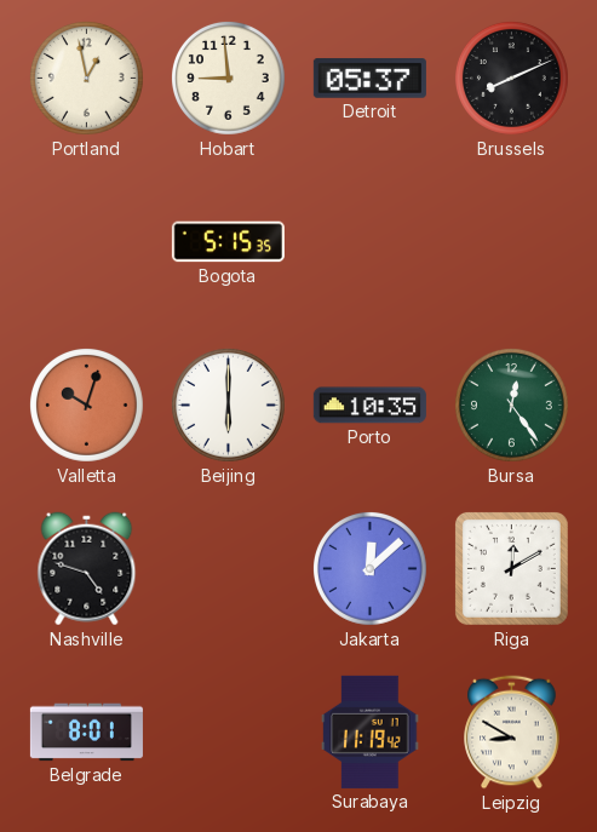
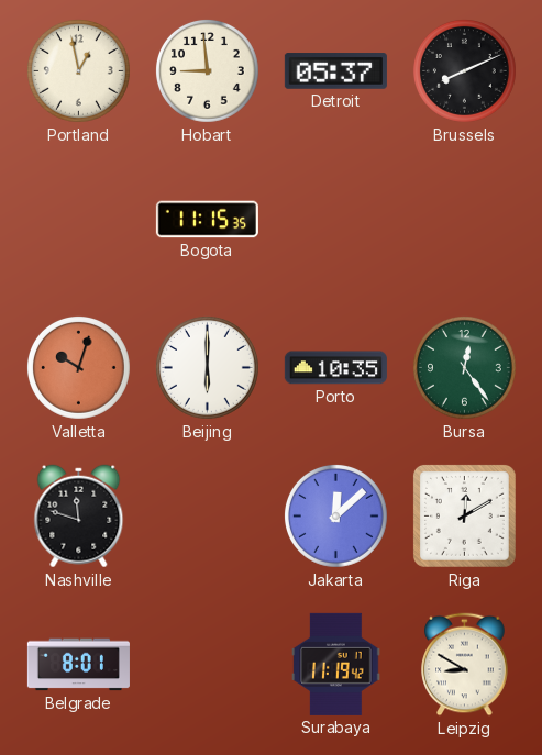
Bogota: 5:15 -> 11:15 (207, 220)
Nashville: 4:48 -> 11:48 (79, 517)
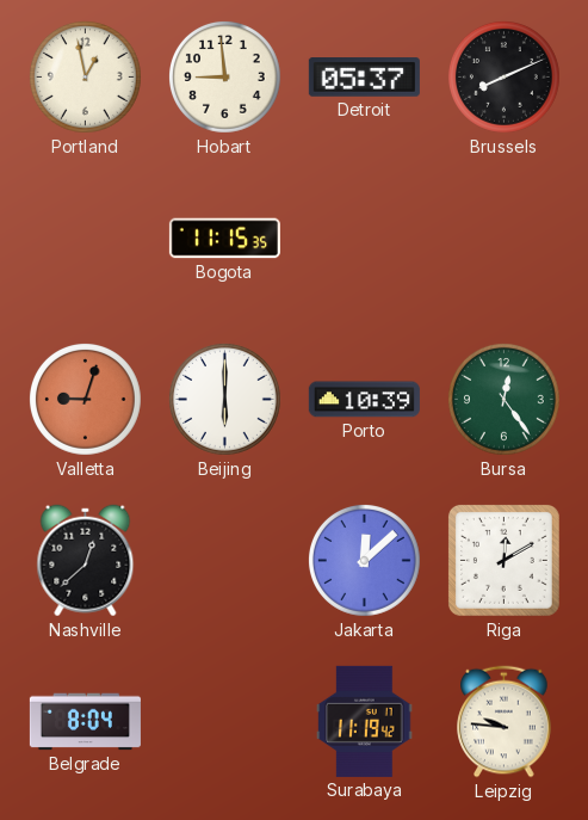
Valletta: 10:03 -> 9:03 (85, 399)
Porto: 10:35 -> 10:39 (364, 400)
Nashville: 11:48 -> 12:38 (86, 561)
Belgrade: 8:01 -> 8:04 (85, 722)
Leipzig: 8:50 -> 9:46 (505, 722)
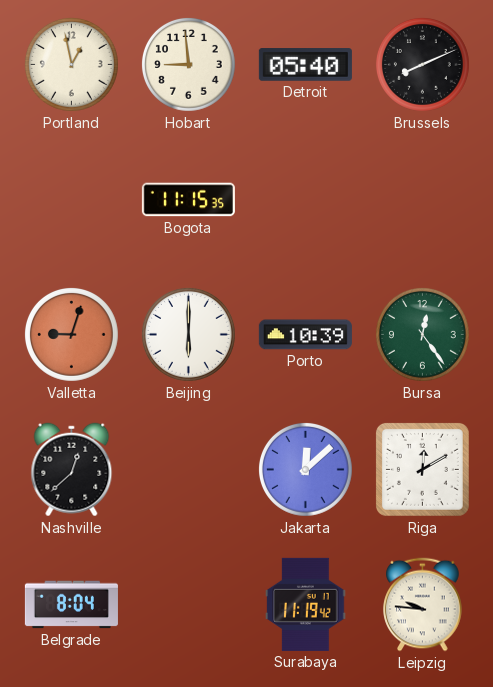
Detroit: 05:37 -> 05:40 (305, 65)
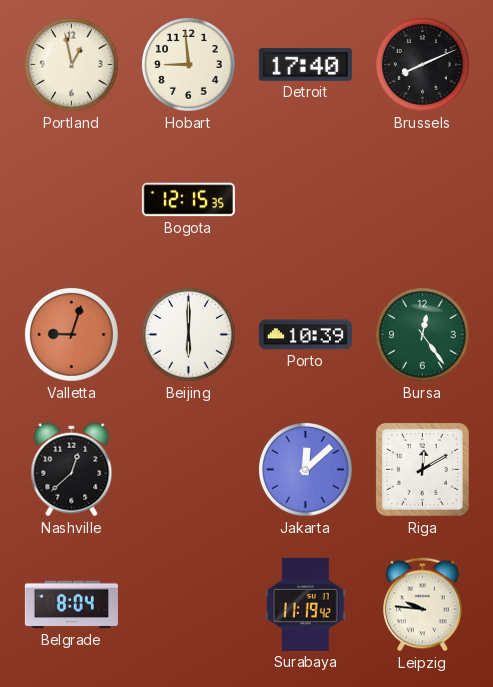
Detroit: 05:40 -> 17:40 (305, 65)
Bogota: 11:15 -> 12:15 (188, 200)
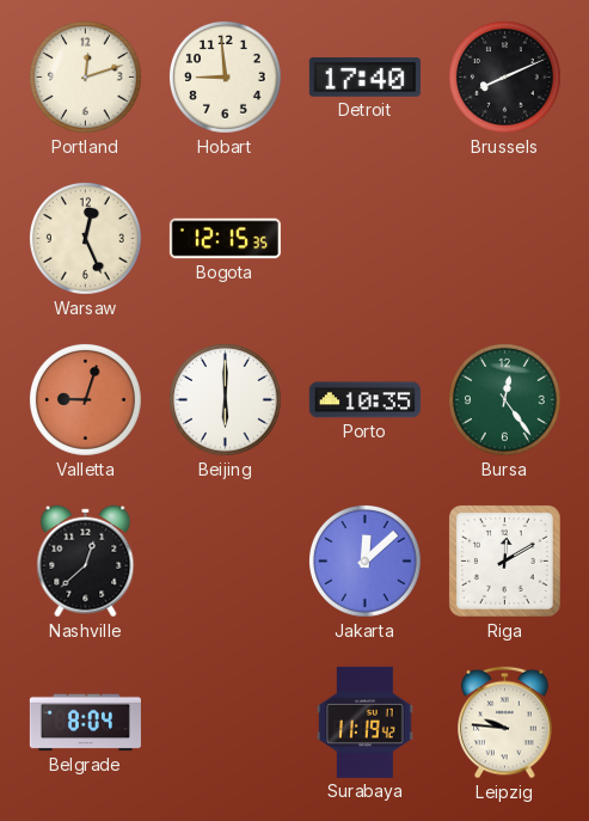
Portland: 12:58 -> 12:12 (85, 76)
Warsaw: none -> 12:26 (85, 238)
Porto: 10:39 -> 10:35 (364, 400)
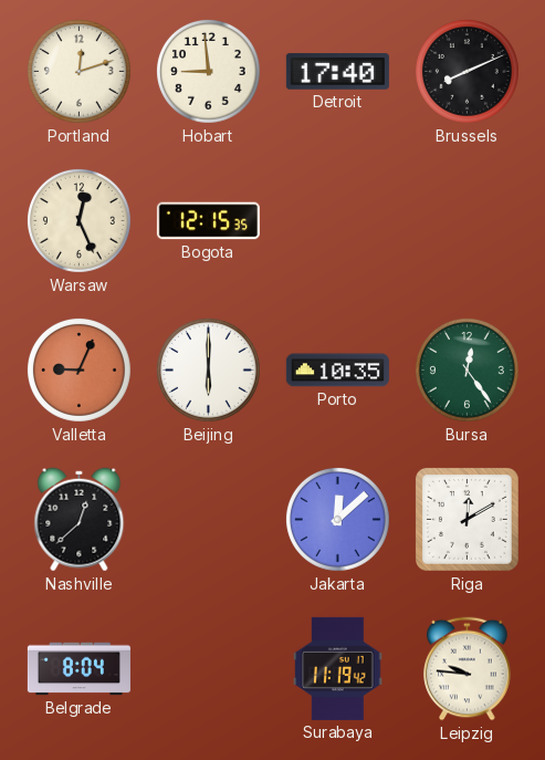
Valletta: 9:03 -> 9:04 (78, 369)
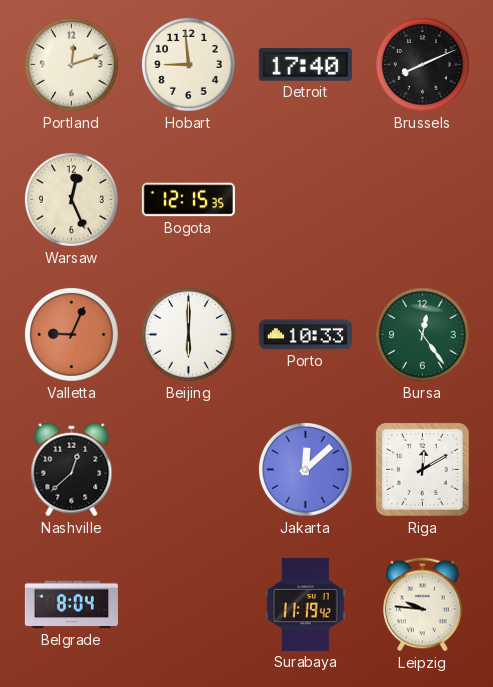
Porto: 10:35 -> 10:33 (305, 335)
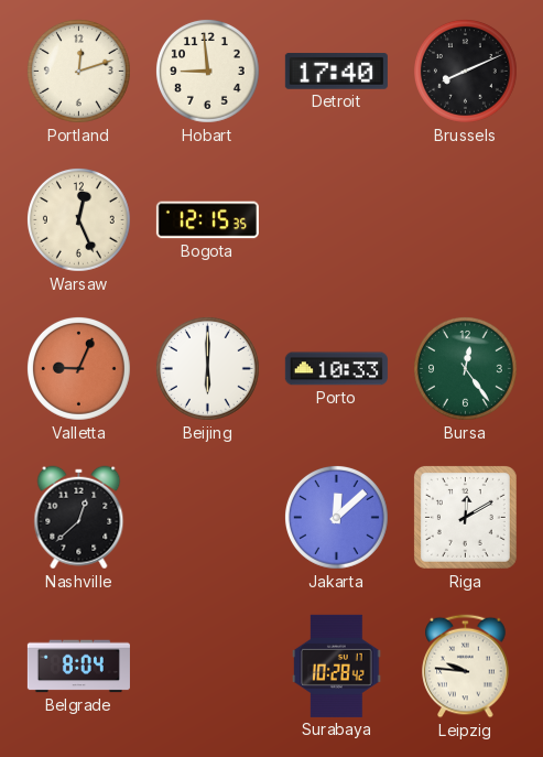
Surabaya: 11:19 -> 10:28 (337, 666)
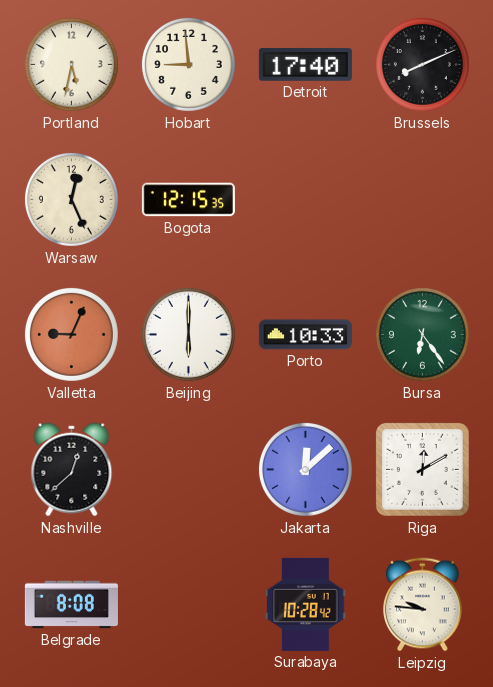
Portland: 12:12 -> 5:32 (71, 64)
Bursa: 12:24 -> 6:24 (422, 334)
Belgrade: 8:04 -> 8:08 (71, 605)
